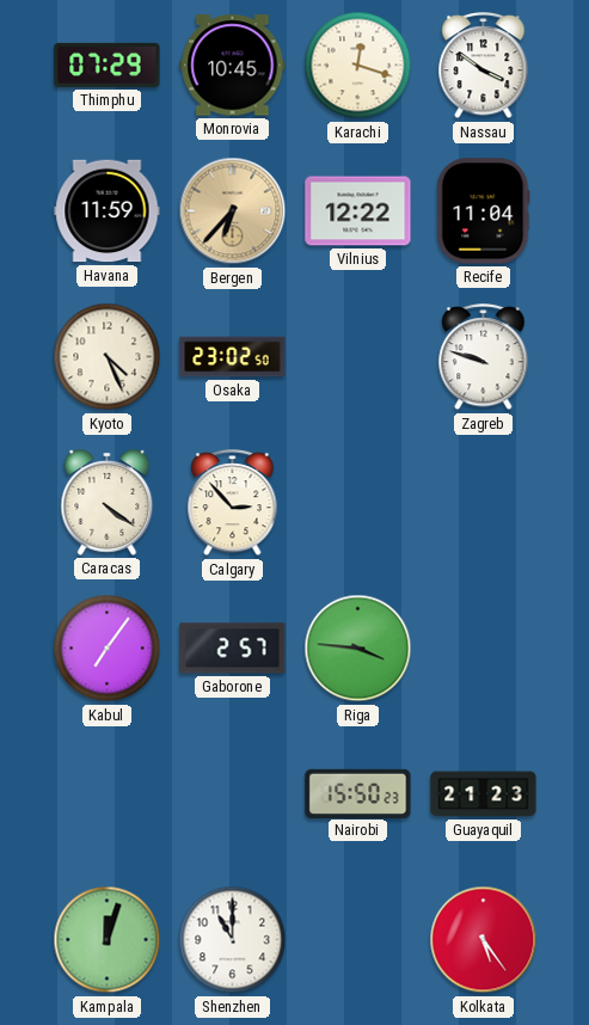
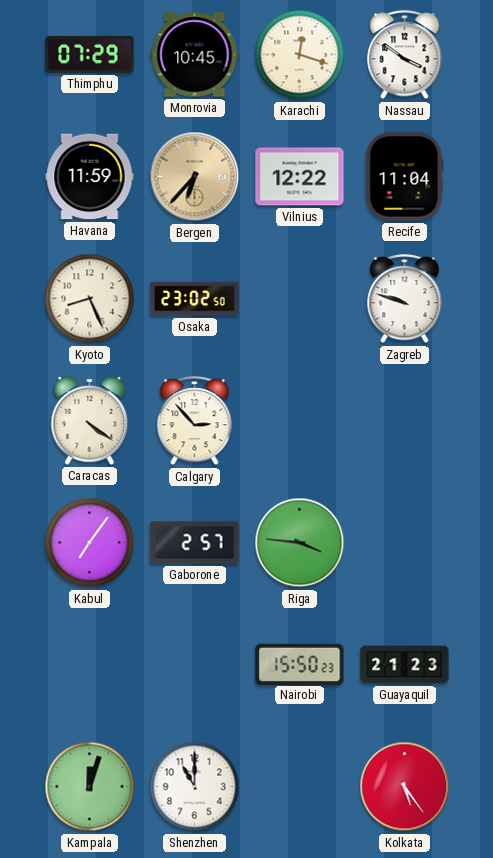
Kyoto: 4:26 -> 8:26 (90, 299)
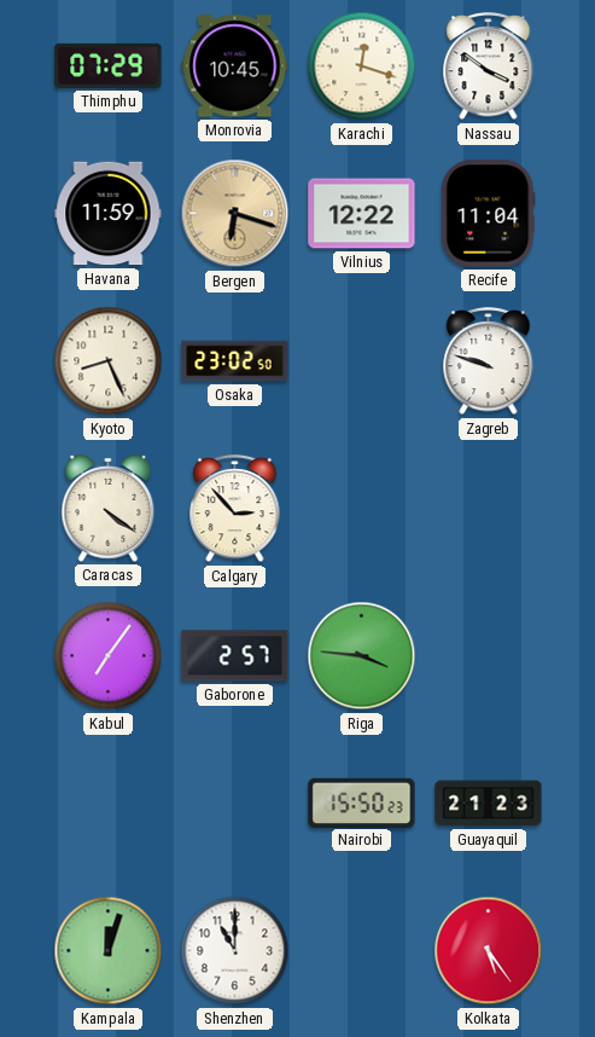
Bergen: 6:37 -> 6:18 (235, 214)
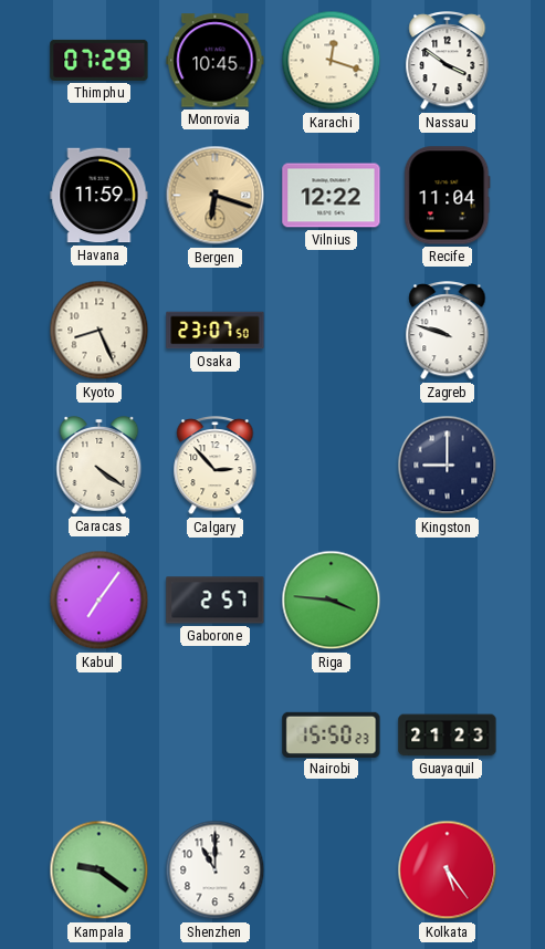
Osaka: 23:02 -> 23:07 (216, 331)
Kingston: none -> 9:00 (448, 466)
Kampala: 12:03 -> 9:21 (99, 870)
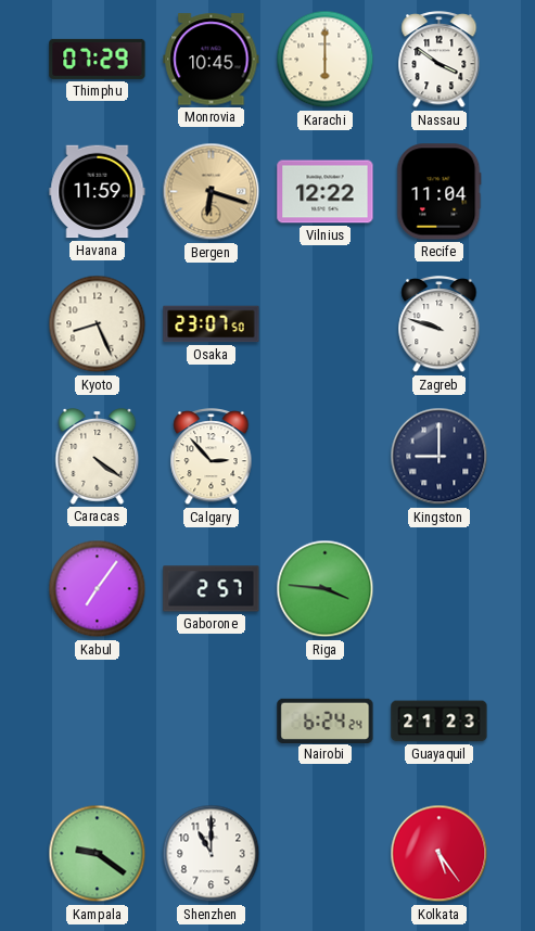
Karachi: 12:18 -> 6:00 (326, 60)
Nairobi: 15:50 -> 6:24 (326, 720)
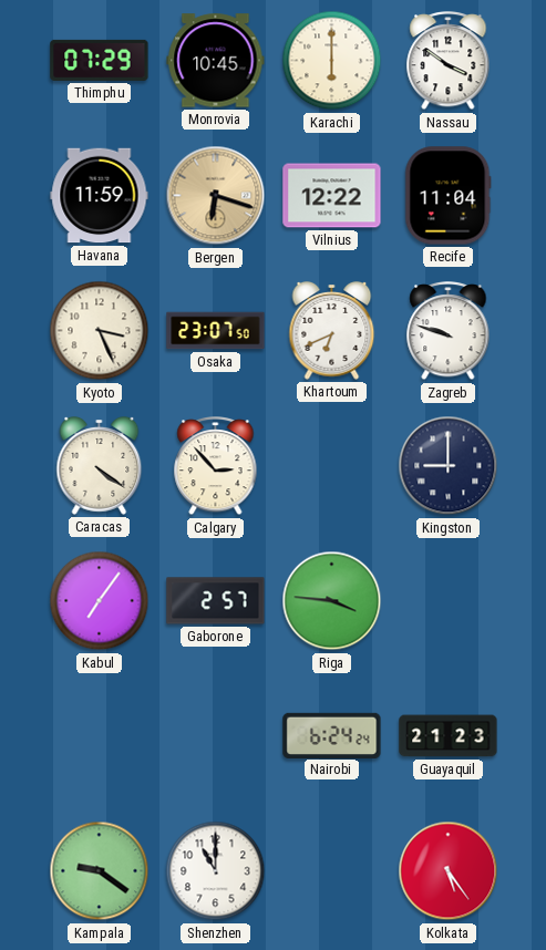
Kyoto: 8:26 -> 3:26 (100, 331)
Khartoum: none -> 6:41 (332, 331)
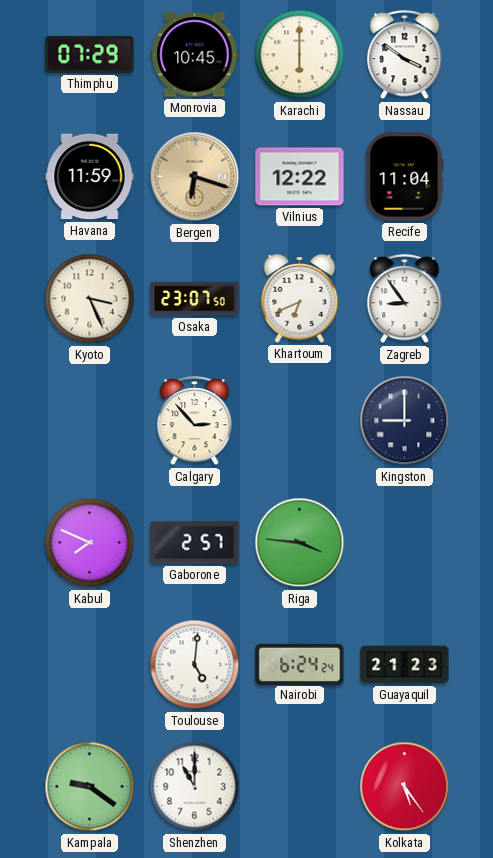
Zagreb: 9:48 -> 8:54 (405, 300)
Caracas: 4:21 -> none (100, 466)
Kabul: 7:06 -> 7:49 (90, 543)
Toulouse: none -> 5:01 (195, 665)
